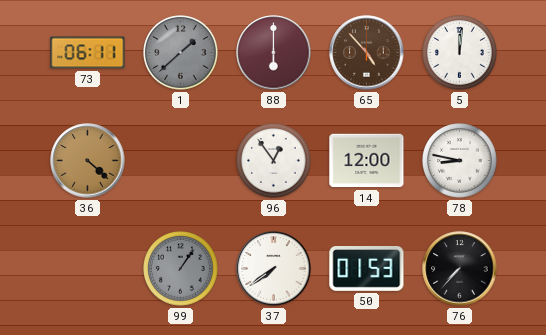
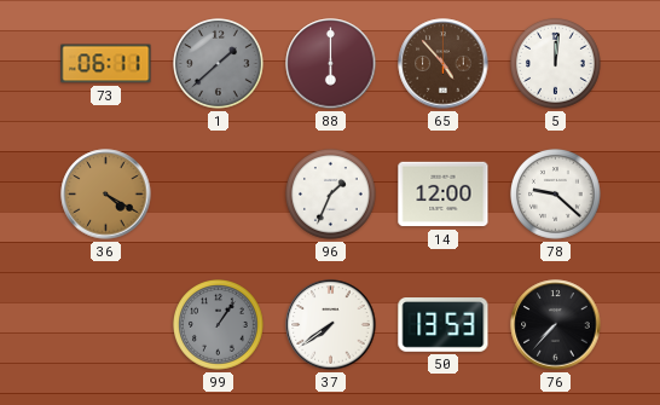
36: 4:22 -> 4:20 (106, 195)
96: 12:54 -> 1:34 (331, 195)
78: 8:47 -> 9:22 (556, 195)
50: 01:53 -> 13:53 (444, 325)
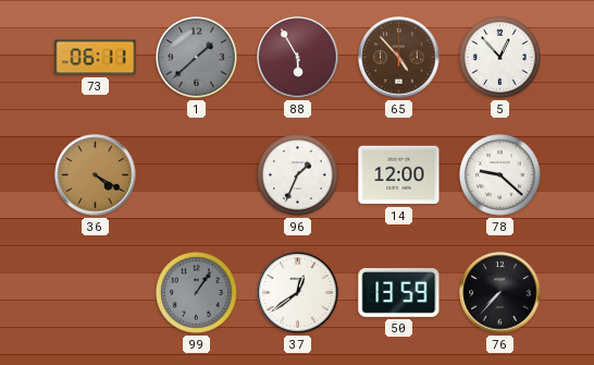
88: 6:00 -> 5:55 (298, 58)
5: 12:01 -> 12:53 (500, 58)
37: 7:39 -> 12:39 (298, 293)
50: 13:53 -> 13:59 (399, 293)
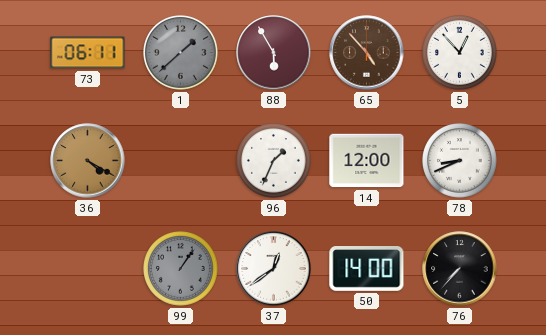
78: 9:22 -> 8:41 (460, 161)
50: 13:59 -> 14:00 (367, 269)
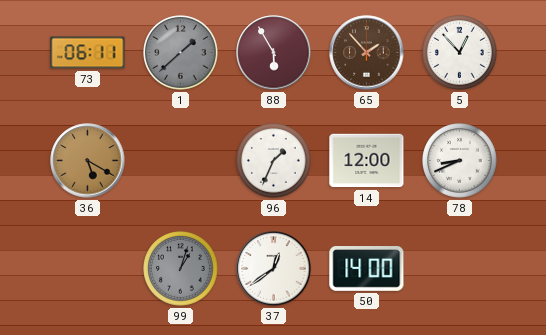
65: 4:53 -> 1:53 (367, 53)
36: 4:20 -> 5:20 (88, 161)
99: 1:06 -> 1:03 (181, 269)
76: 7:37 -> none (460, 269)
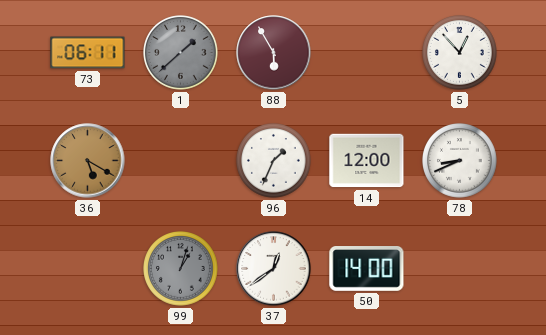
65: 1:53 -> none (367, 53)
